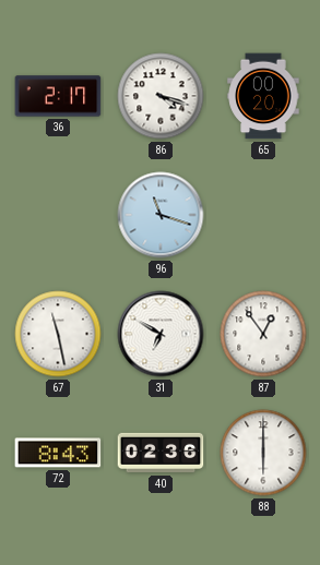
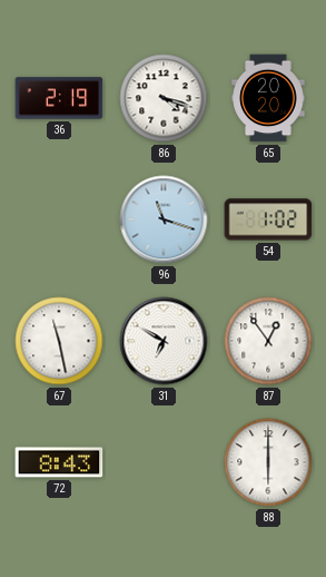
36: 2:17 -> 2:19 (59, 98)
65: 00:20 -> 20:20 (268, 98)
54: none -> 1:02 (268, 219)
40: 02:36 -> none (161, 453)
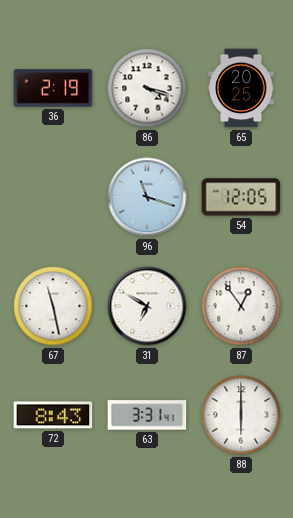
65: 20:20 -> 20:25 (241, 88)
54: 1:02 -> 12:05 (241, 197)
63: none -> 3:31 (147, 415)
